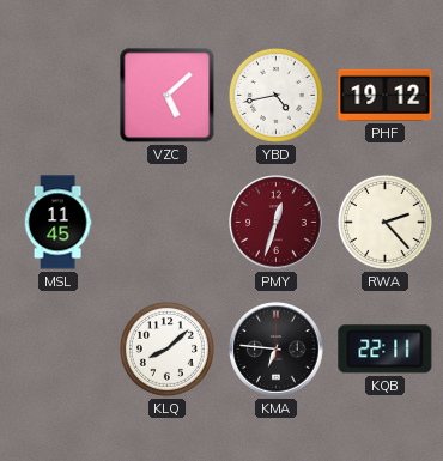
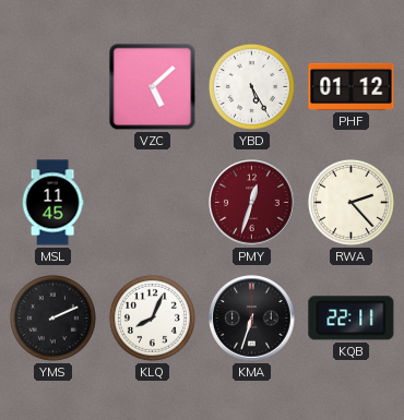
YBD: 4:43 -> 5:25 (251, 86)
PHF: 19:12 -> 01:12 (352, 86)
YMS: none -> 2:11 (52, 317)
KLQ: 8:08 -> 8:04 (152, 317)
KMA: 6:46 -> 6:33 (252, 319)
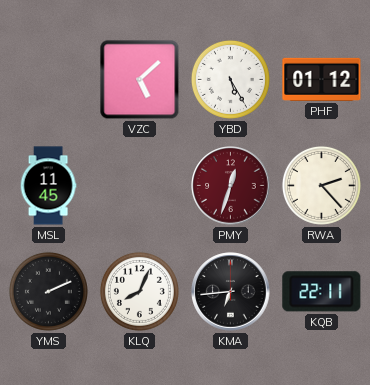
KMA: 6:33 -> 6:44 (231, 292)
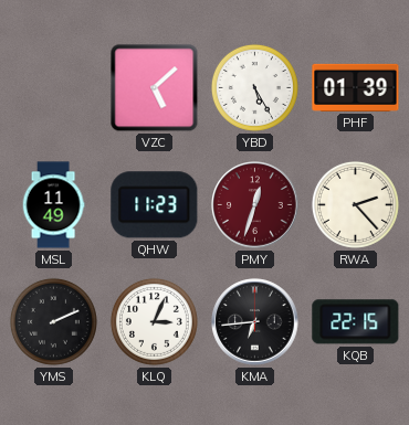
PHF: 01:12 -> 01:39 (356, 87)
MSL: 11:45 -> 11:49 (53, 205)
QHW: none -> 11:23 (155, 205)
KLQ: 8:04 -> 3:04 (154, 321)
KQB: 22:11 -> 22:15 (356, 322)
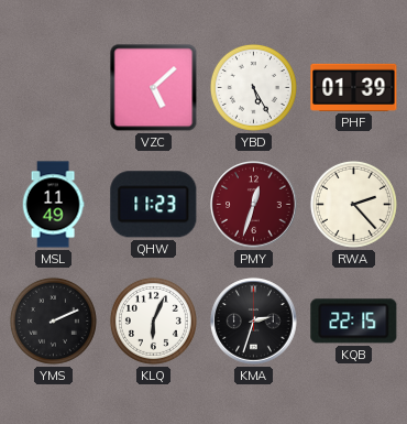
KLQ: 3:04 -> 6:04 (153, 320)
KMA: 6:44 -> 2:33 (254, 322)
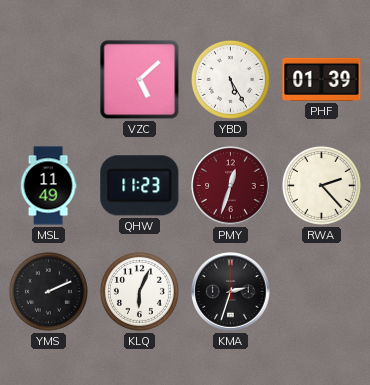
KQB: 22:15 -> none (354, 322)
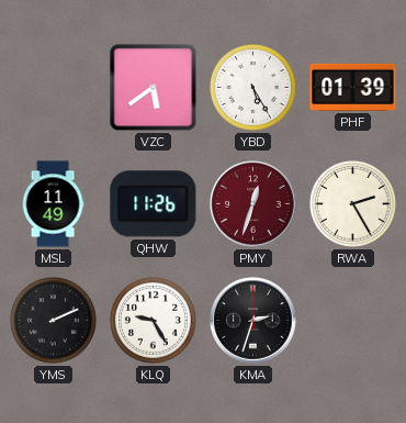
VZC: 5:08 -> 5:39 (154, 88)
QHW: 11:23 -> 11:26 (154, 204)
RWA: 2:23 -> 2:25 (352, 203)
KLQ: 6:04 -> 9:25 (153, 320)
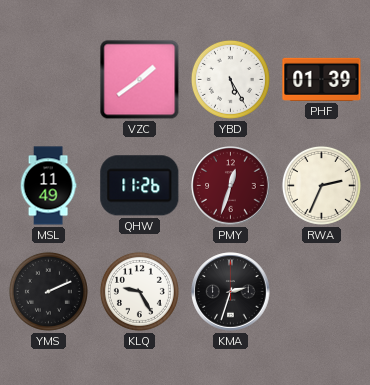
VZC: 5:39 -> 1:39 (140, 80)
RWA: 2:25 -> 2:34 (321, 185)
